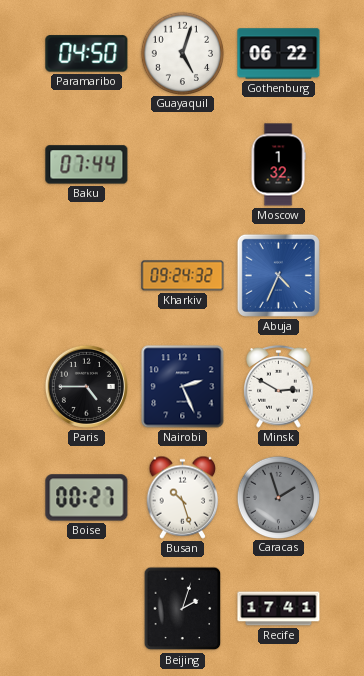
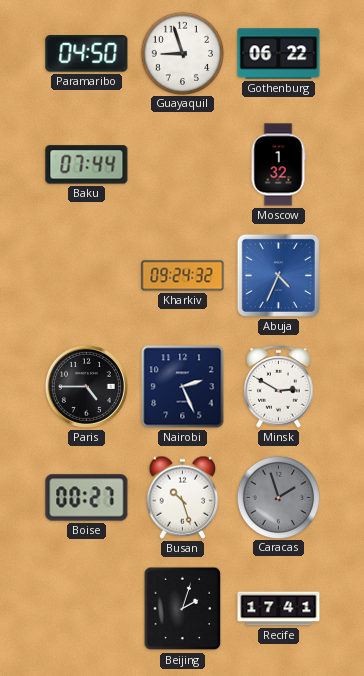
Guayaquil: 5:03 -> 8:57 (182, 53)
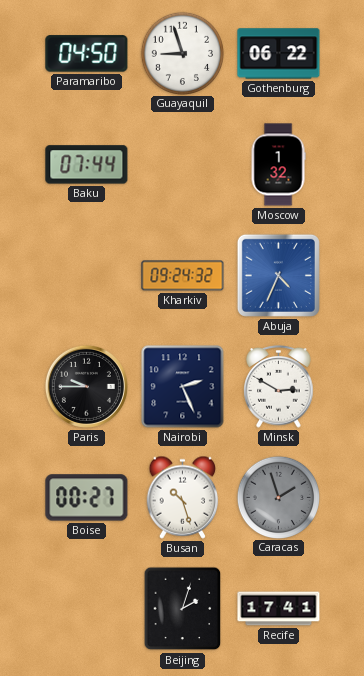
Paris: 4:45 -> 9:45 (86, 386)
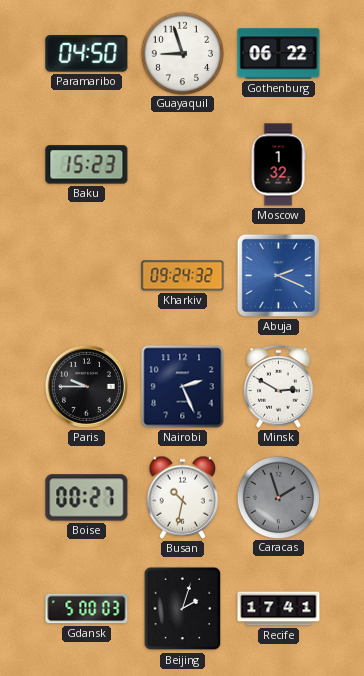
Baku: 07:44 -> 15:23 (87, 165)
Abuja: 4:34 -> 2:19 (278, 275)
Busan: 10:27 -> 10:32 (183, 497)
Gdansk: none -> 5:00 (87, 609)
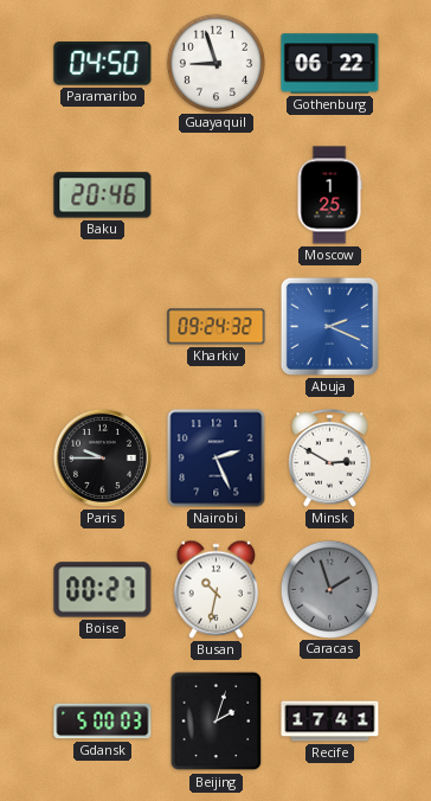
Baku: 15:23 -> 20:46 (103, 196)
Moscow: 1:32 -> 1:25 (329, 196)
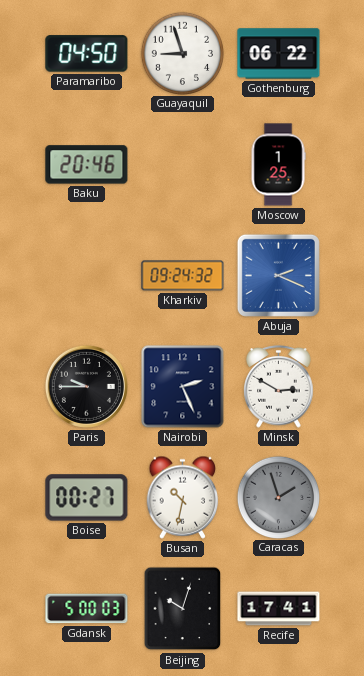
Beijing: 2:03 -> 10:03 (183, 609)
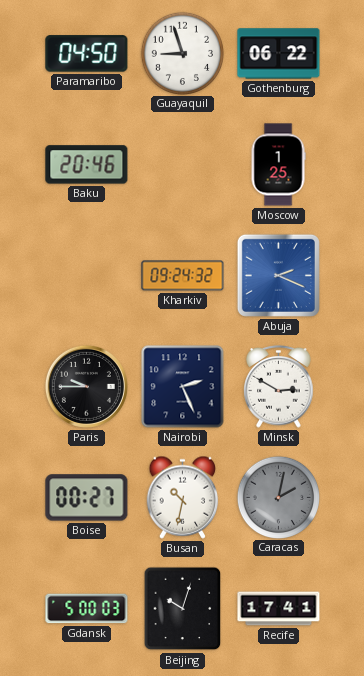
Caracas: 1:57 -> 2:02 (278, 497)
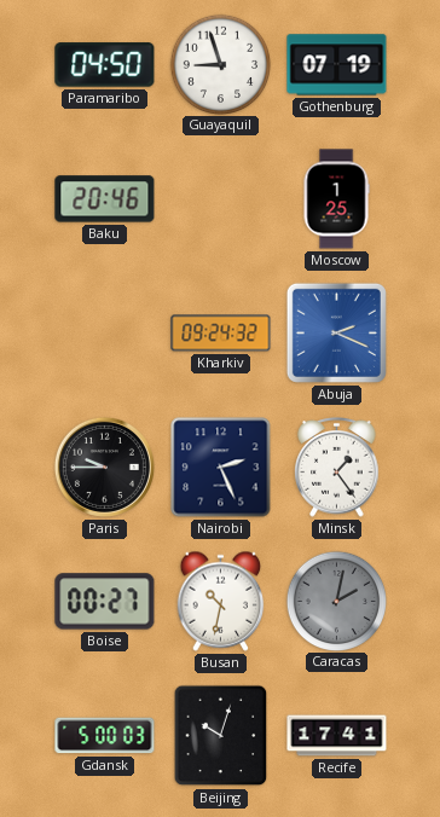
Gothenburg: 06:22 -> 07:19 (337, 65)
Minsk: 2:50 -> 1:24 (337, 468)
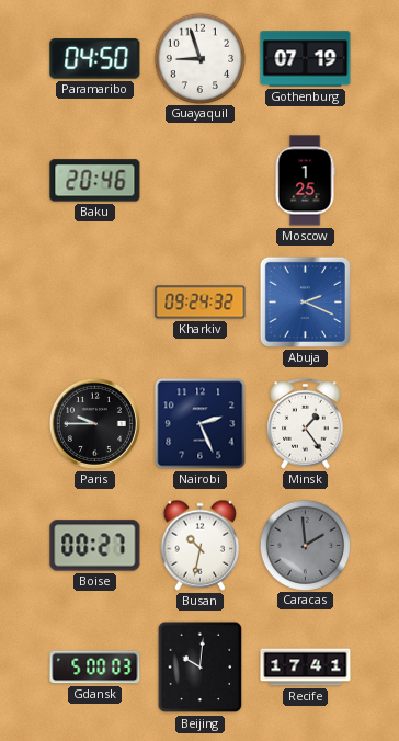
Caracas: 2:02 -> 1:59 (305, 545)
Beijing: 10:03 -> 10:01 (201, 668)
